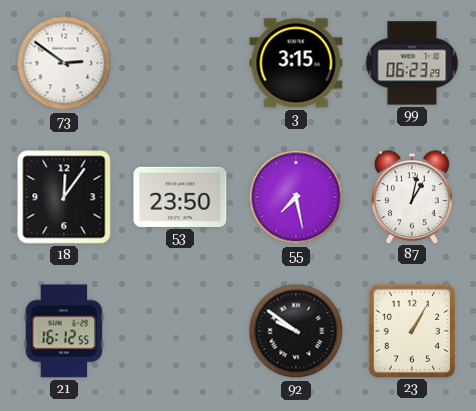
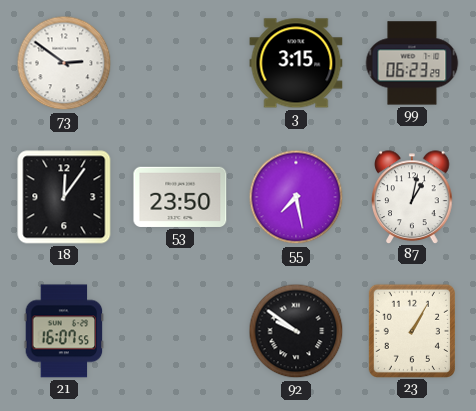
21: 16:12 -> 16:07 (64, 331)
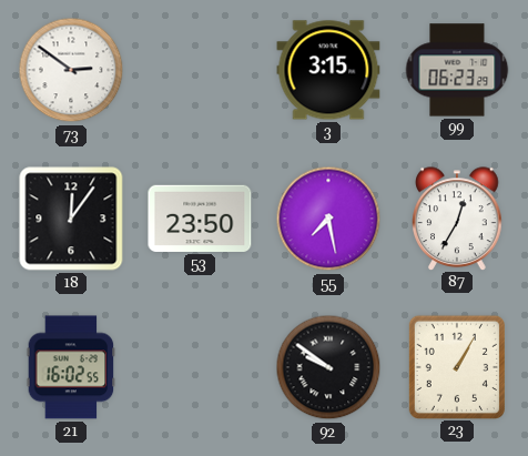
87: 1:02 -> 12:35 (457, 219)
21: 16:07 -> 16:02 (71, 367)
